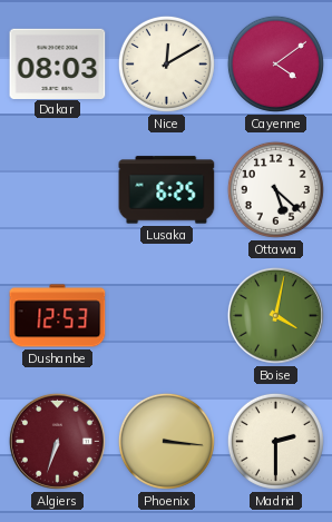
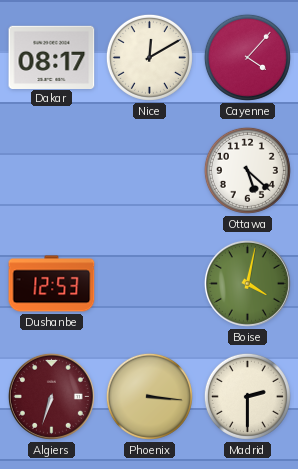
Dakar: 08:03 -> 08:17 (52, 57)
Cayenne: 4:09 -> 4:07 (247, 57)
Lusaka: 6:25 -> none (167, 190)
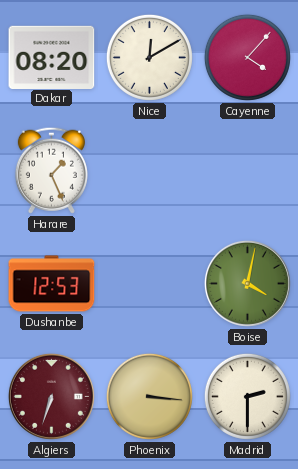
Dakar: 08:17 -> 08:20 (52, 57)
Harare: none -> 1:26 (51, 170)
Ottawa: 5:22 -> none (247, 170)
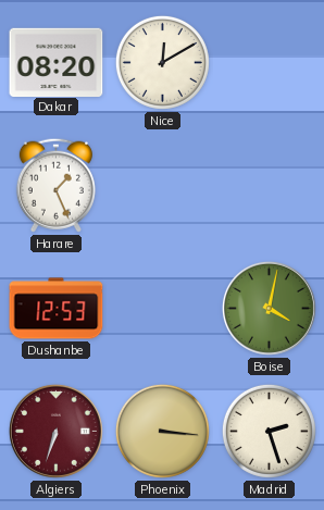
Cayenne: 4:07 -> none (247, 57)
Madrid: 2:30 -> 2:27 (269, 431)
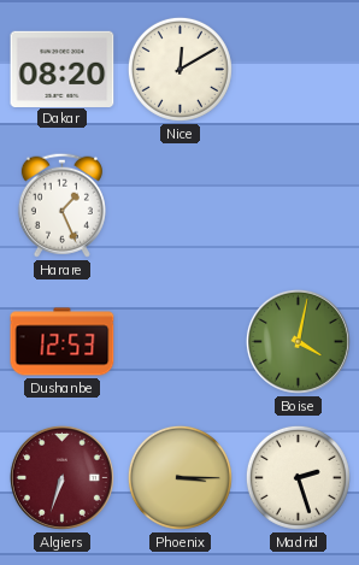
Phoenix: 3:16 -> 3:15 (179, 477)
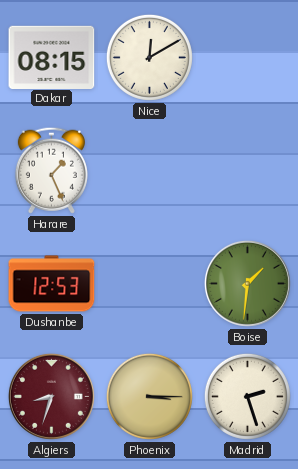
Dakar: 08:20 -> 08:15 (52, 57)
Boise: 4:02 -> 1:31 (247, 283)
Algiers: 6:33 -> 8:33 (51, 396)
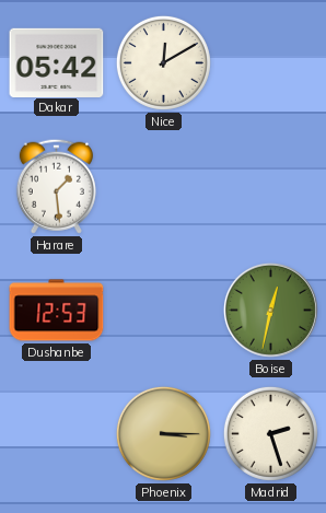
Dakar: 08:15 -> 05:42 (57, 62)
Harare: 1:26 -> 1:29 (56, 186)
Boise: 1:31 -> 12:32 (270, 310)
Algiers: 8:33 -> none (51, 396)
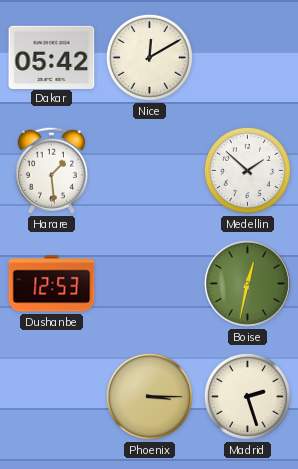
Medellin: none -> 1:52 (247, 170)
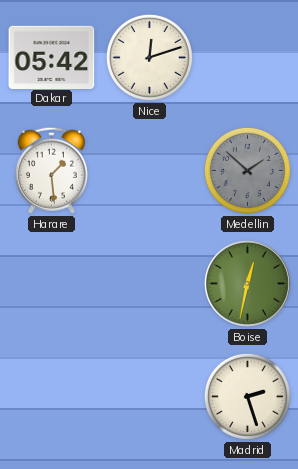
Nice: 12:10 -> 12:12 (149, 57)
Medellin dial: white -> grey (247, 170)
Dushanbe: 12:53 -> none (52, 284)
Phoenix: 3:15 -> none (149, 396)
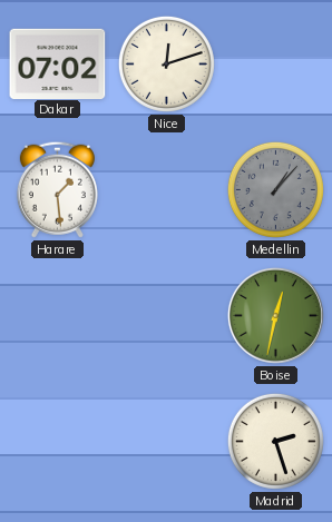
Dakar: 05:42 -> 07:02 (58, 63)
Medellin: 1:52 -> 1:07 (275, 189)
